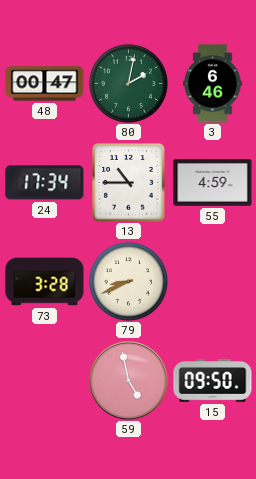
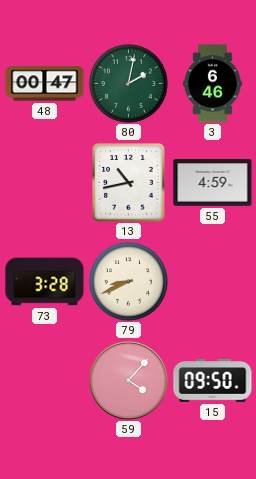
24: 17:34 -> none (45, 183)
13: 10:45 -> 10:43 (129, 183)
59: 4:58 -> 4:07 (129, 381)
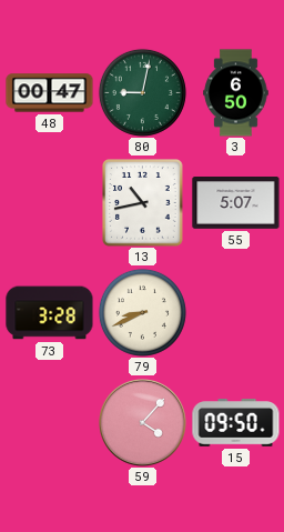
80: 2:02 -> 9:02 (142, 92)
3: 6:46 -> 6:50 (236, 93)
55: 4:59 -> 5:07 (236, 203)
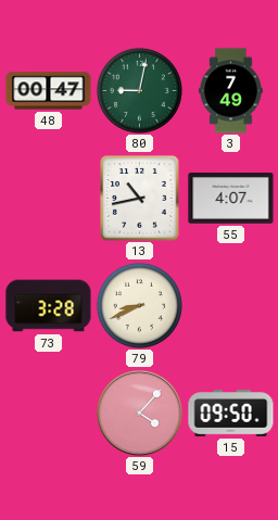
3: 6:50 -> 7:49 (231, 91)
55: 5:07 -> 4:07 (231, 199)
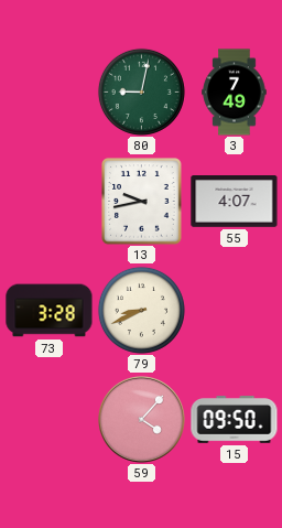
48: 00:47 -> none (49, 91)
13: 10:43 -> 9:43 (142, 202)
